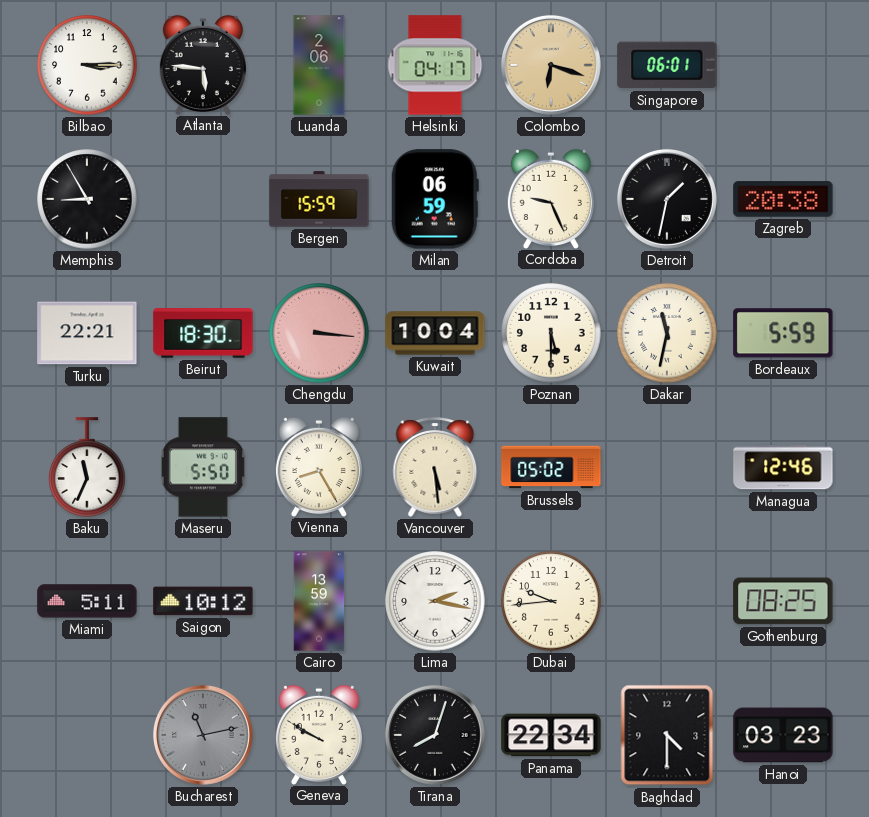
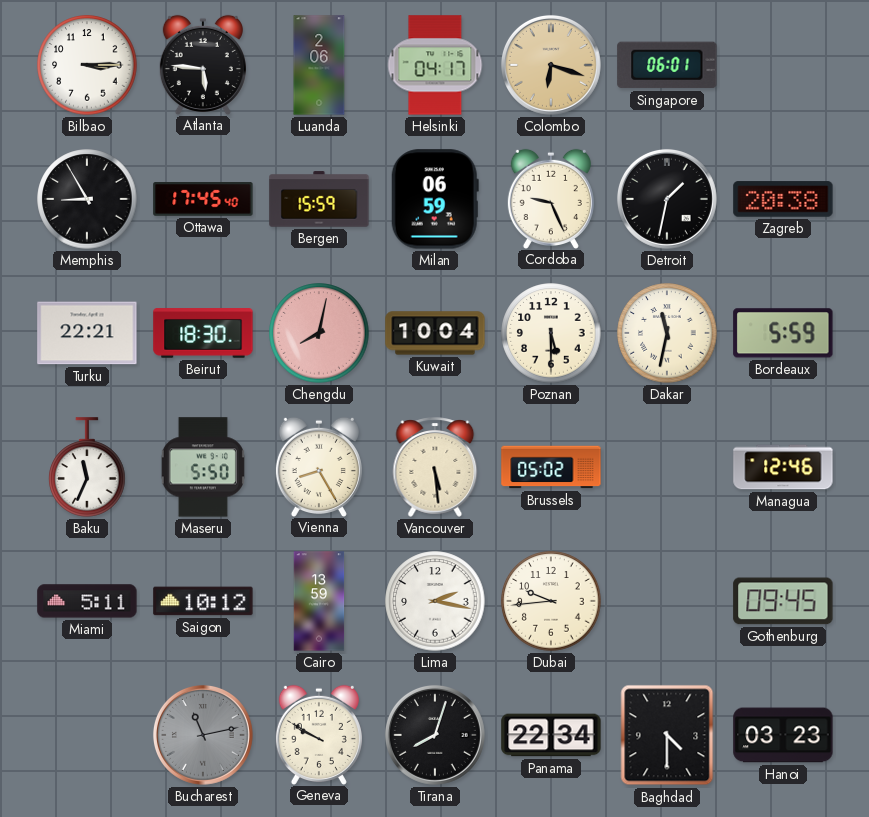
Ottawa: none -> 17:45 (203, 200)
Chengdu: 3:16 -> 8:02 (319, 333)
Gothenburg: 08:25 -> 09:45 (783, 601)
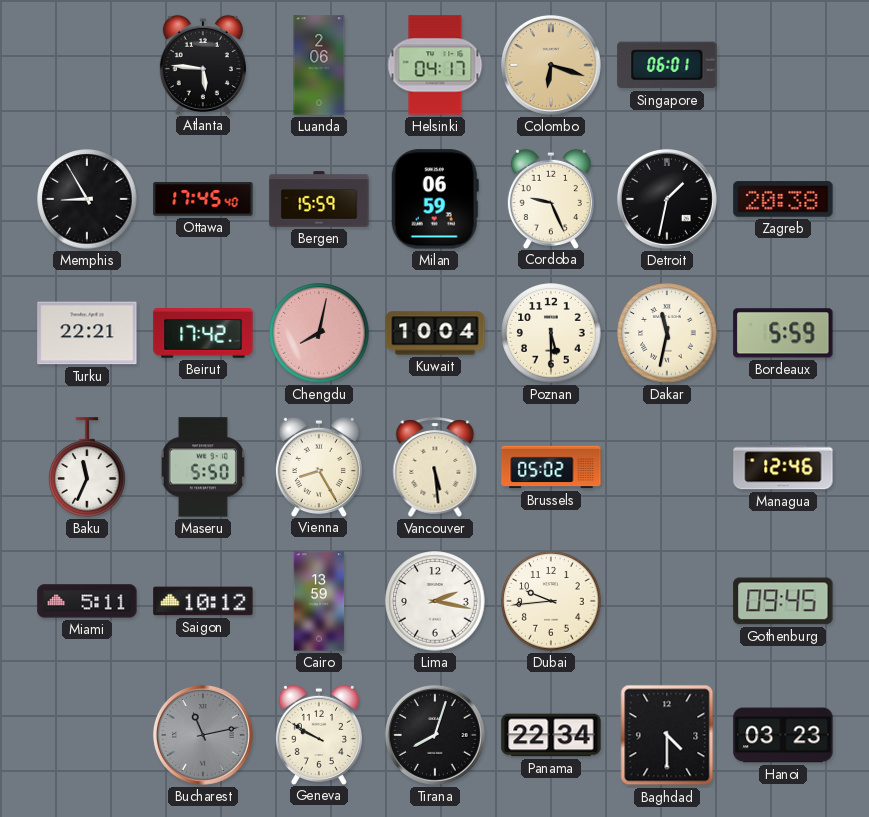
Bilbao: 3:15 -> none (87, 65)
Beirut: 18:30 -> 17:42 (203, 333)
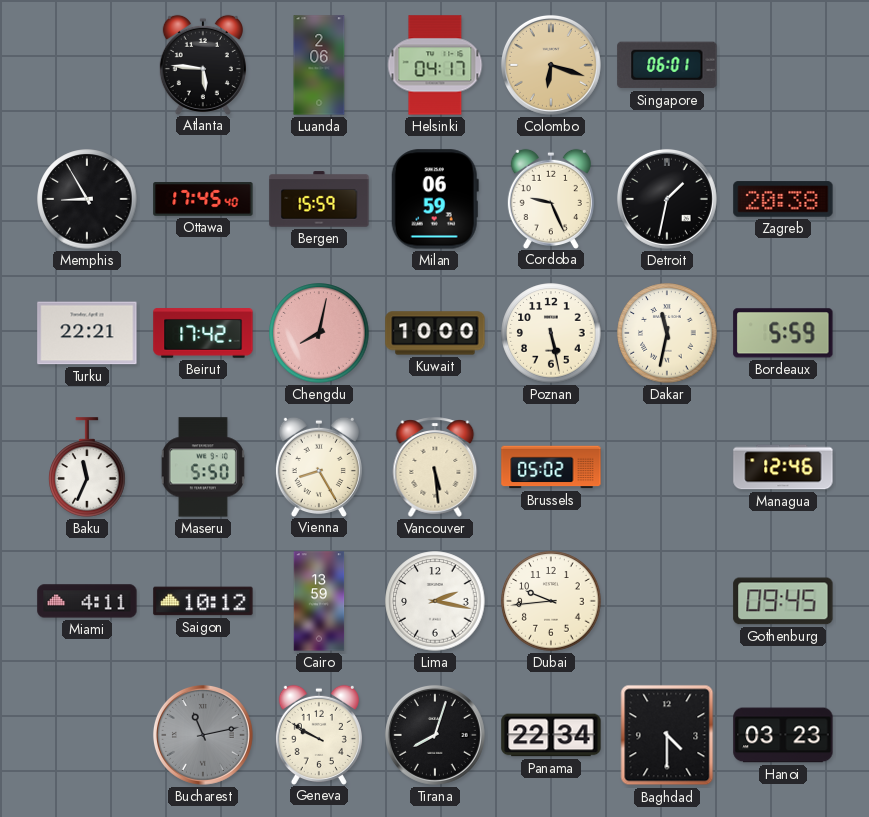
Kuwait: 10:04 -> 10:00 (435, 333)
Poznan: 5:30 -> 5:28 (551, 333)
Miami: 5:11 -> 4:11 (87, 601)
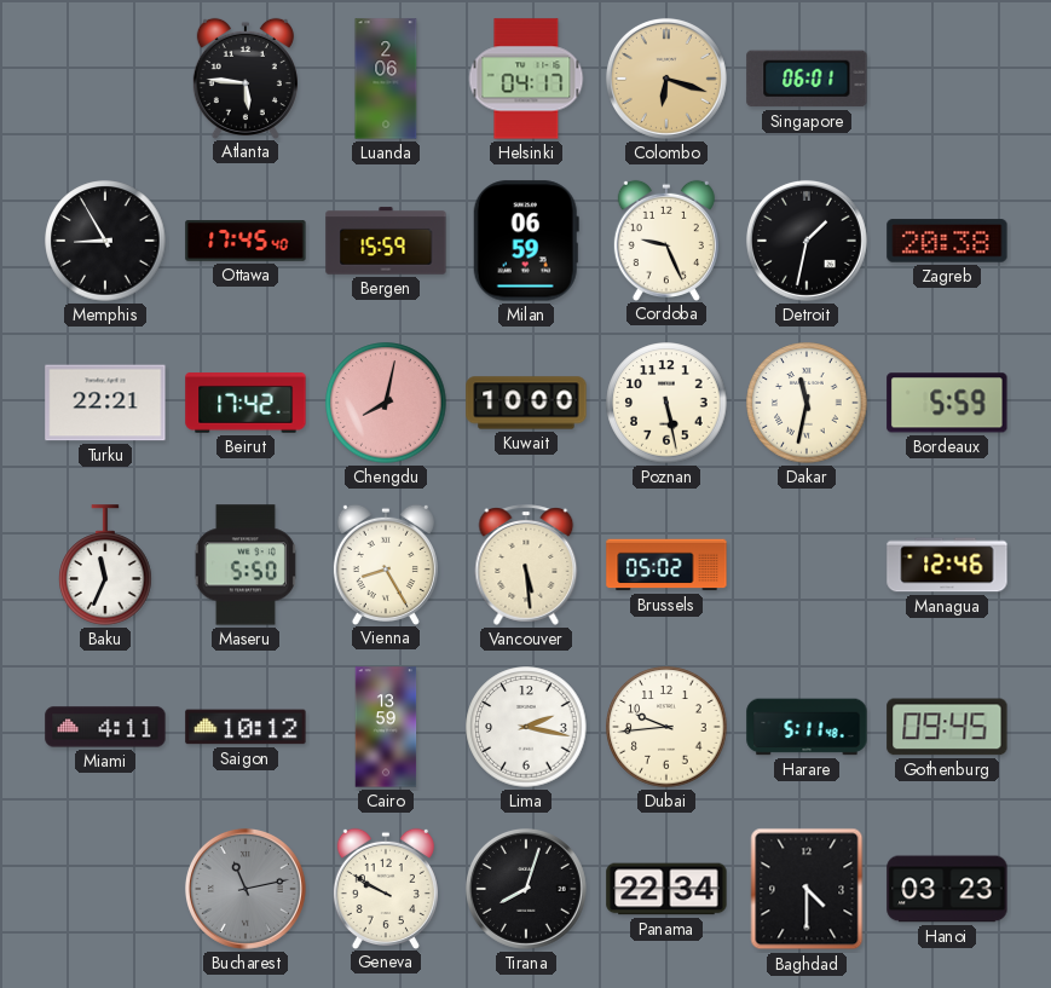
Harare: none -> 5:11 (807, 727)
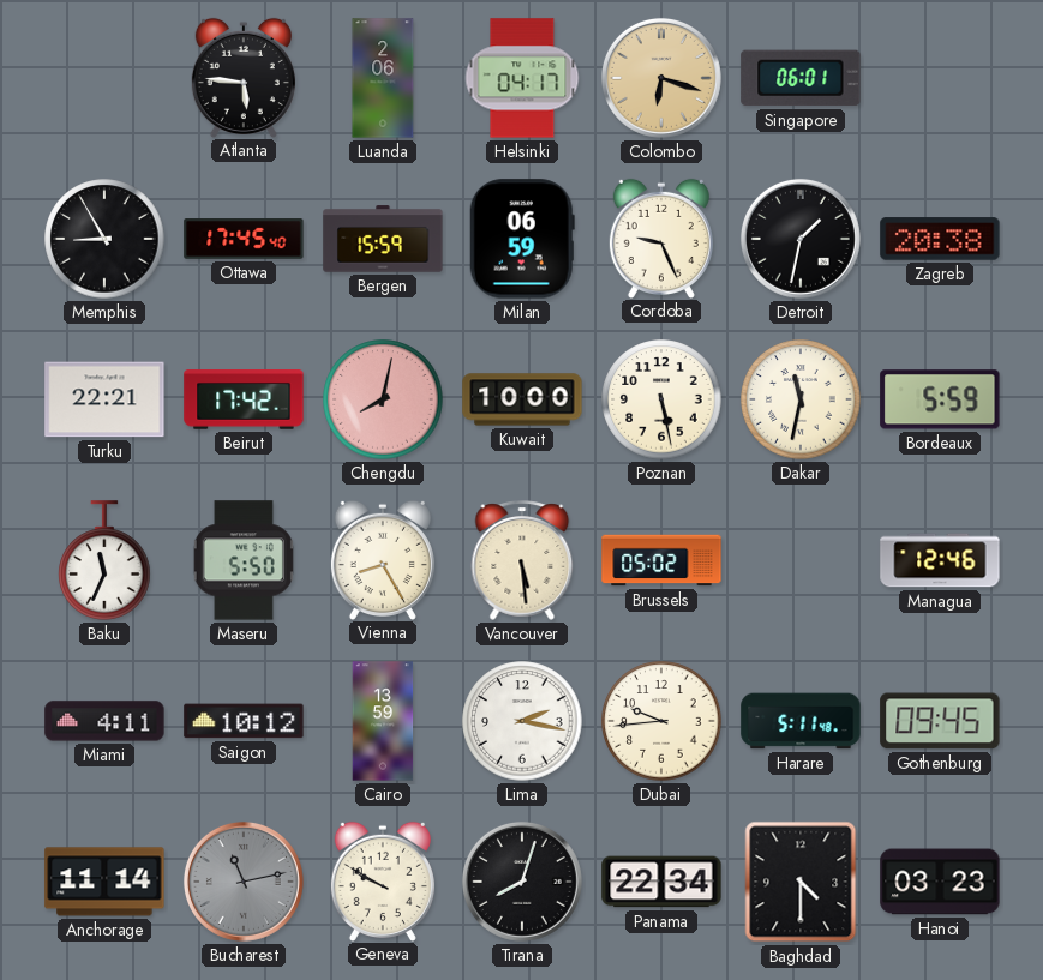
Anchorage: none -> 11:14 (104, 882)
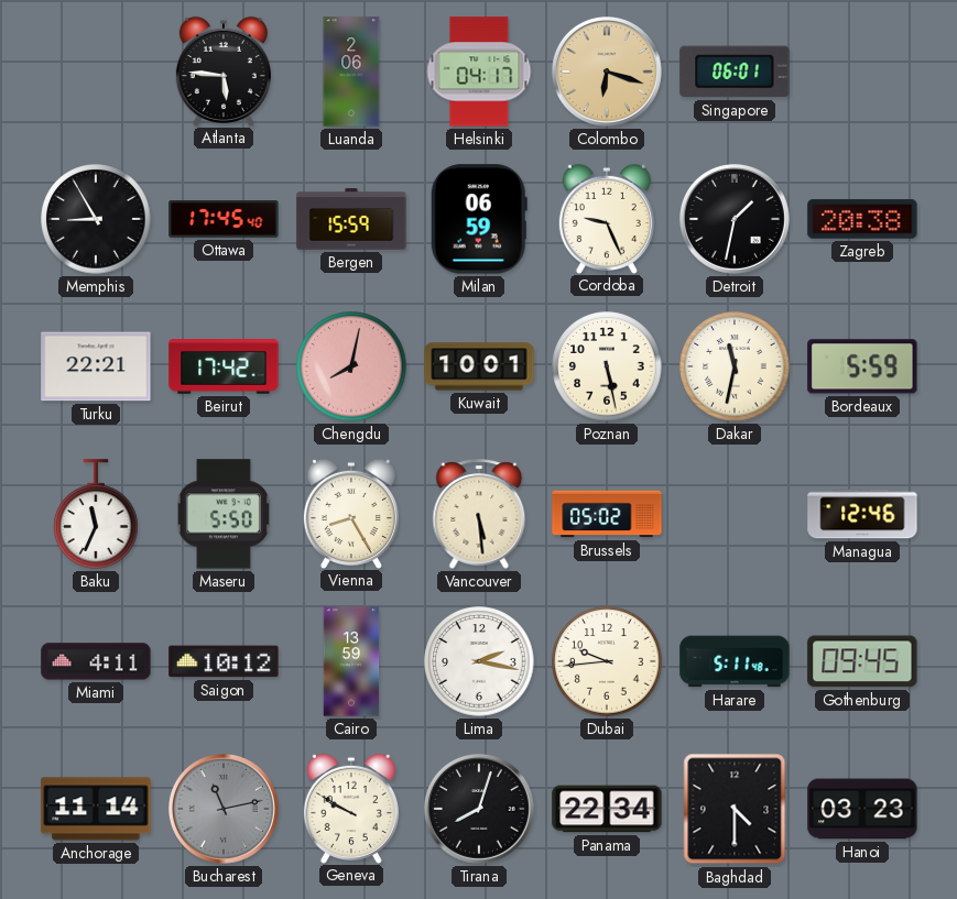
Kuwait: 10:00 -> 10:01 (479, 366)
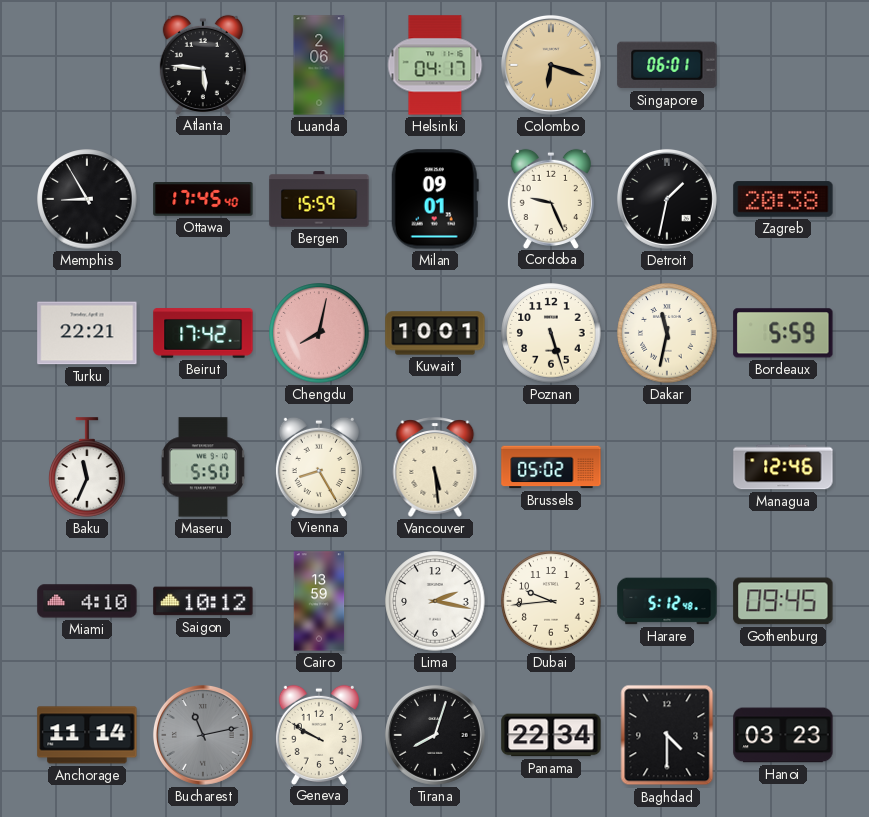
Milan: 06:59 -> 09:01 (435, 199)
Poznan: 5:28 -> 5:27 (551, 333)
Miami: 4:11 -> 4:10 (87, 601)
Harare: 5:11 -> 5:12 (667, 601)
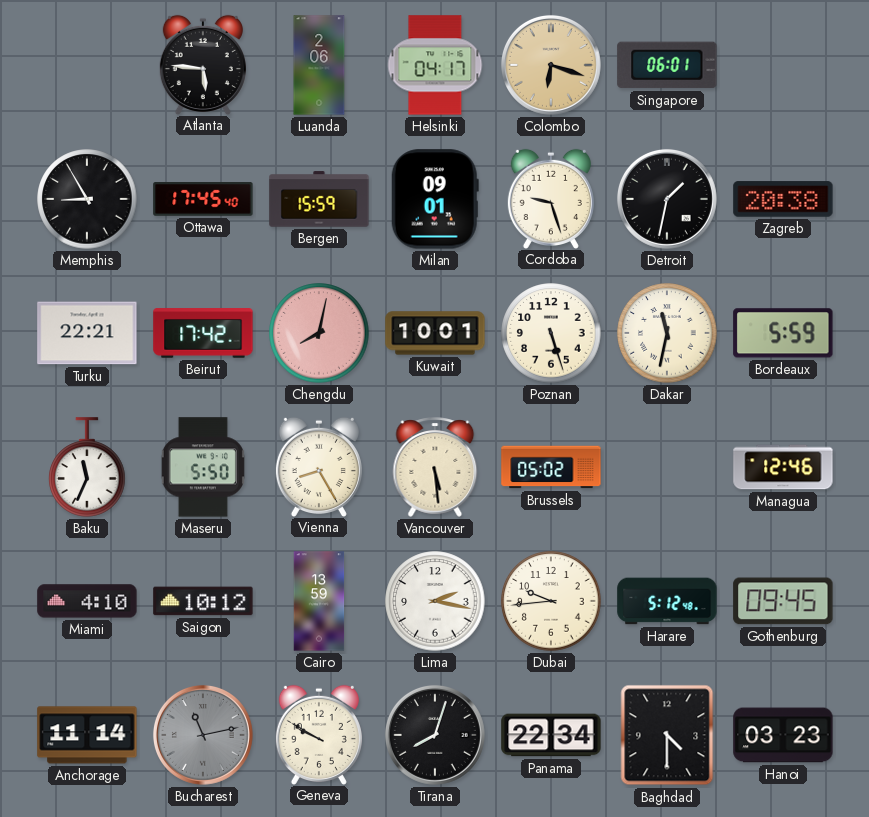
Cordoba: 9:26 -> 9:27 (551, 198)
